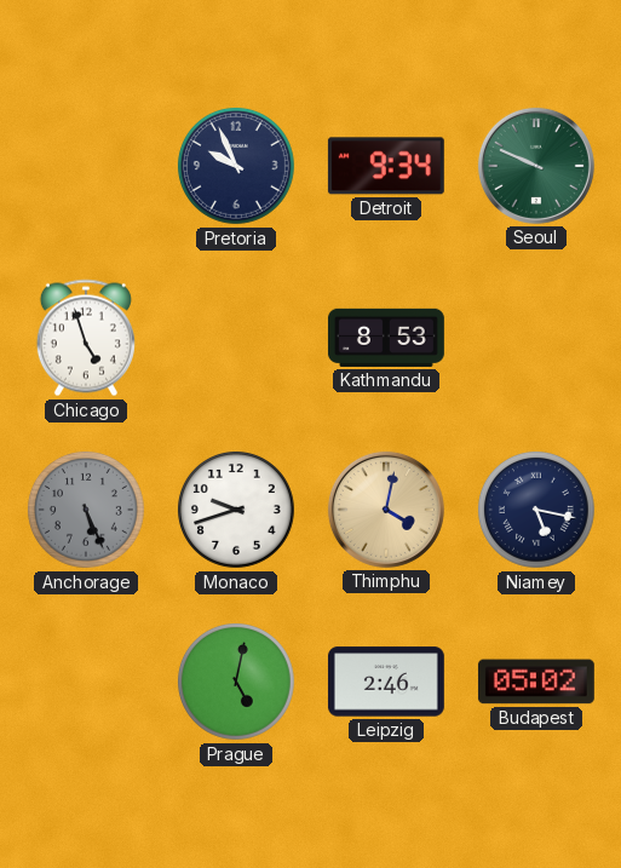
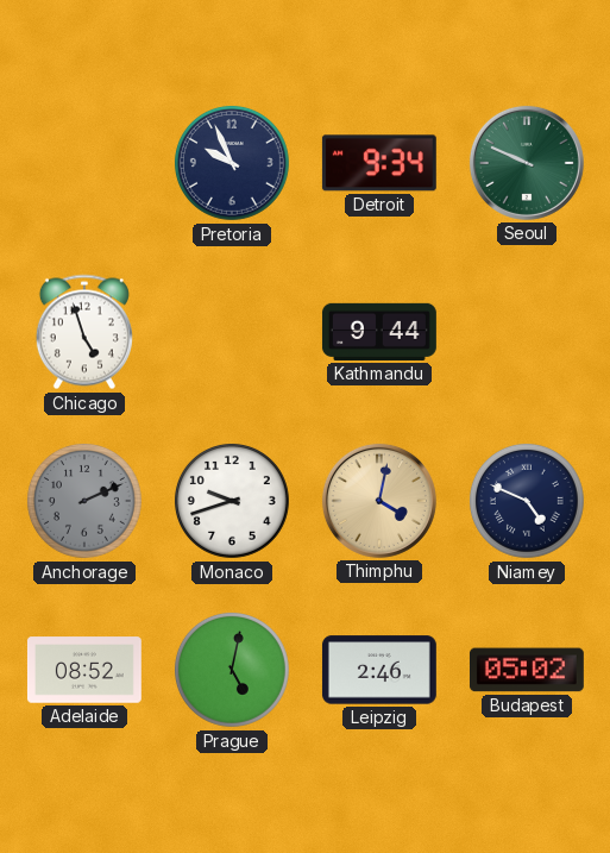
Kathmandu: 8:53 -> 9:44 (379, 332)
Anchorage: 5:26 -> 2:11 (86, 502)
Niamey: 5:17 -> 4:49 (528, 502)
Adelaide: none -> 08:52 (84, 670)
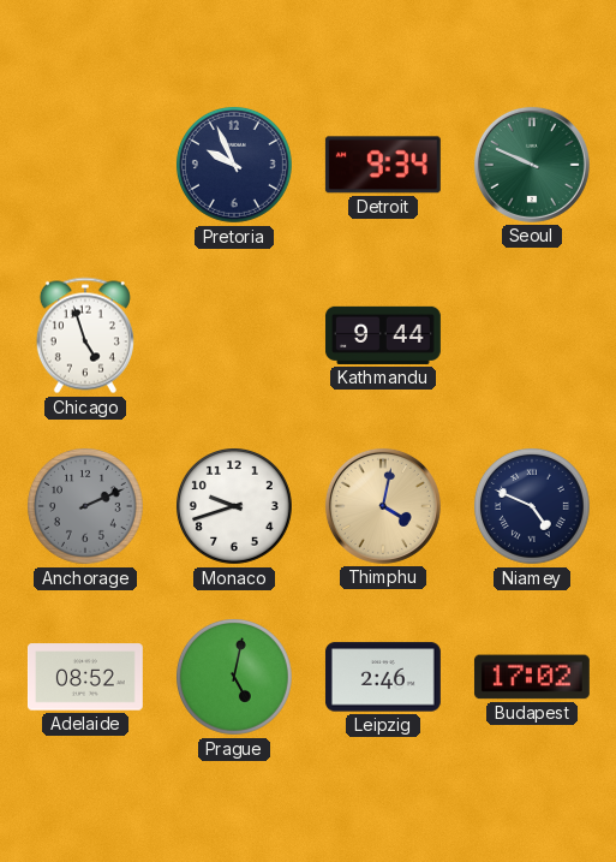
Budapest: 05:02 -> 17:02 (532, 677)
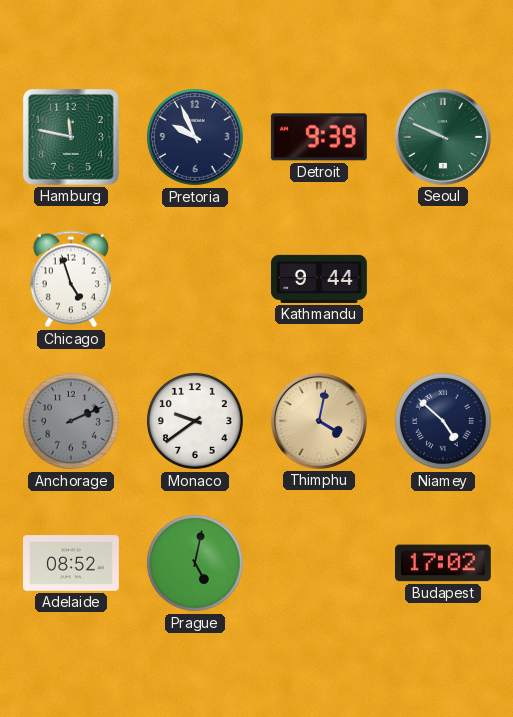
Hamburg: none -> 11:47 (71, 137)
Detroit: 9:34 -> 9:39 (319, 137)
Monaco: 9:42 -> 9:39 (196, 422)
Niamey: 4:49 -> 4:52 (444, 422)
Leipzig: 2:46 -> none (383, 677)
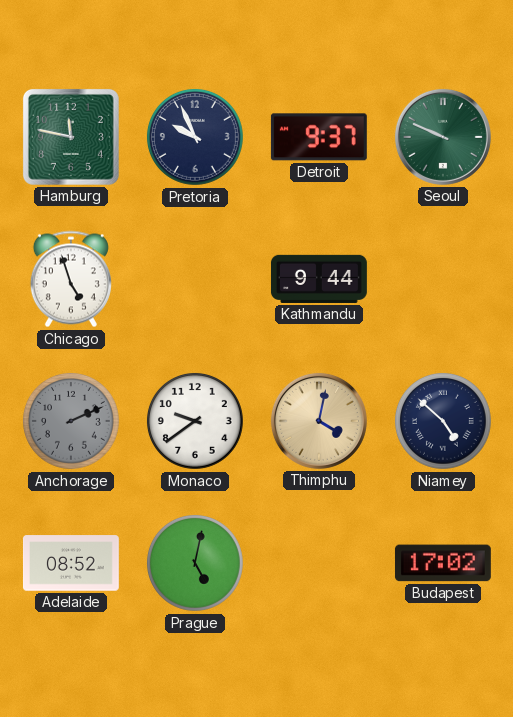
Detroit: 9:39 -> 9:37 (319, 137)
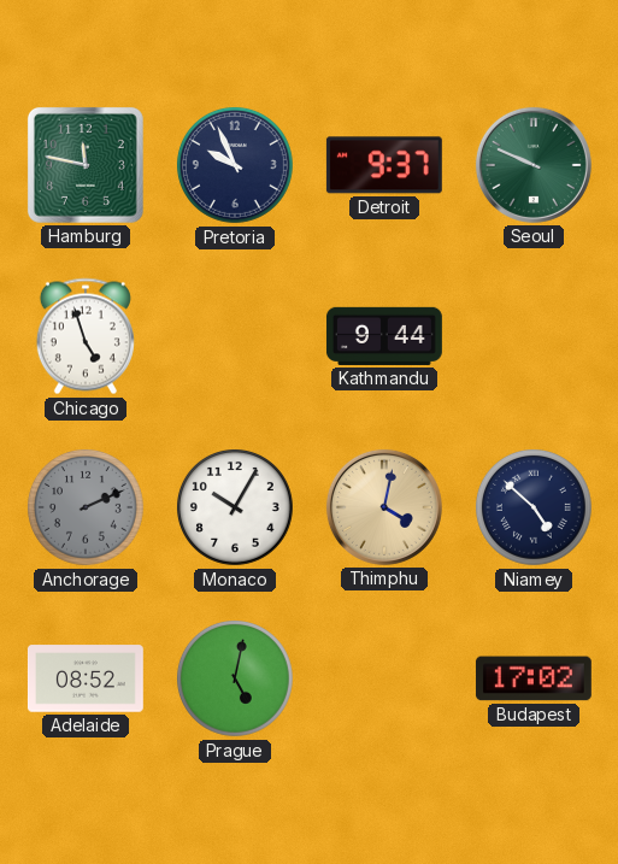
Monaco: 9:39 -> 10:05 (236, 509)
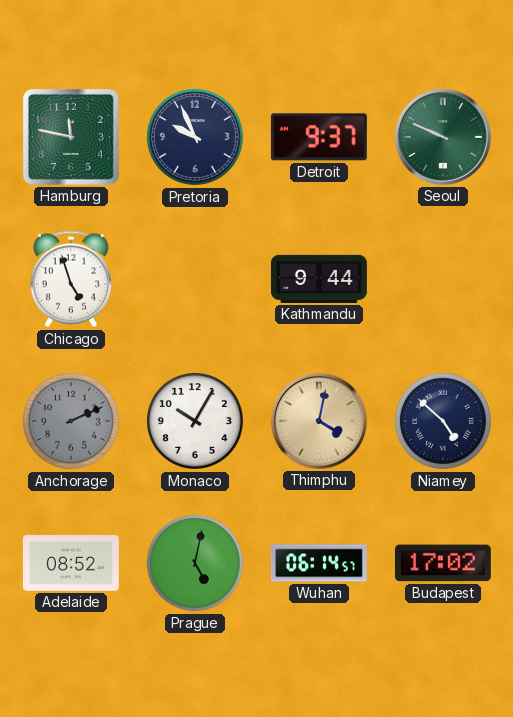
Wuhan: none -> 06:14 (319, 563)
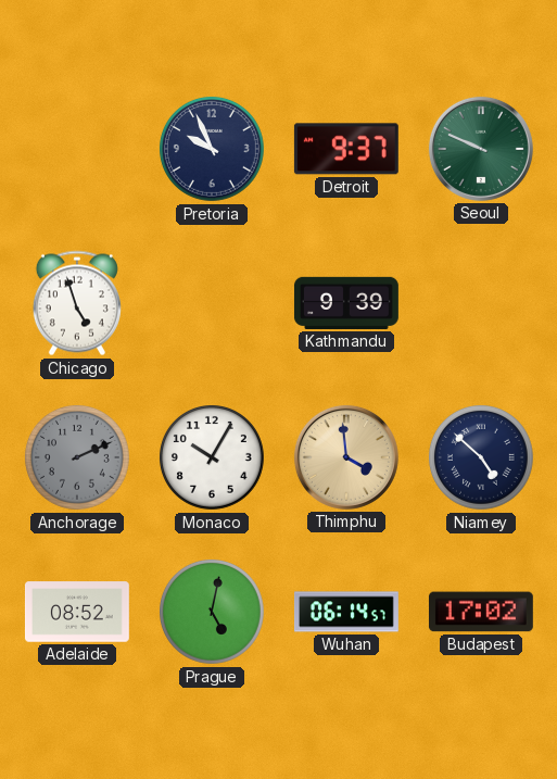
Hamburg: 11:47 -> none (71, 137)
Kathmandu: 9:44 -> 9:39 (346, 303)
Thimphu: 4:02 -> 3:59 (346, 457)
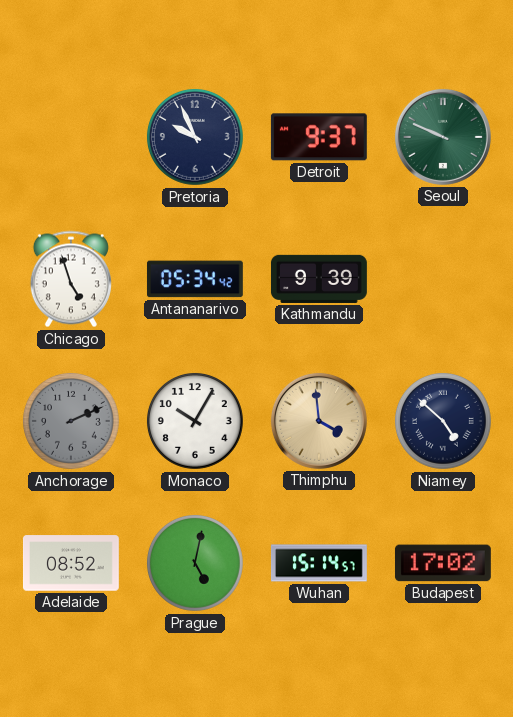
Antananarivo: none -> 05:34 (195, 279)
Wuhan: 06:14 -> 15:14 (319, 563)
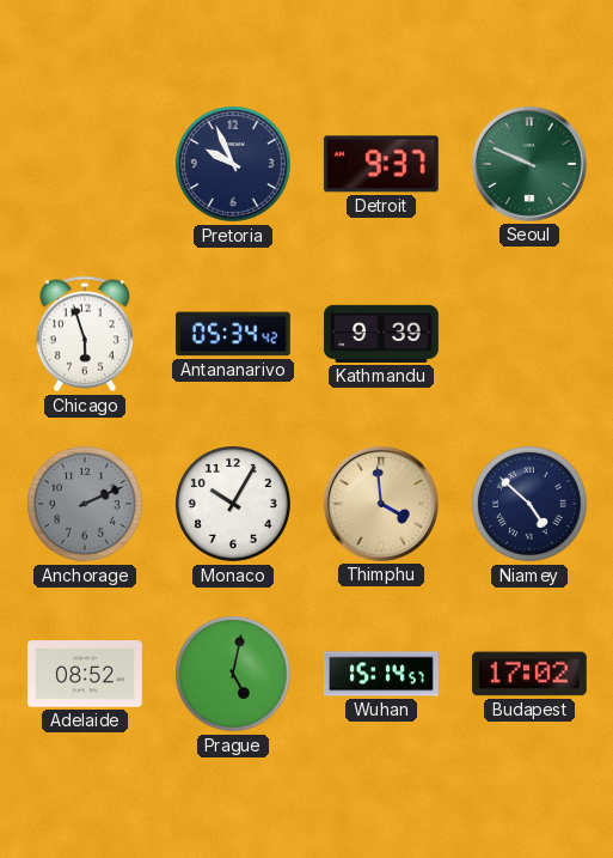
Chicago: 4:57 -> 5:57 (85, 334)
